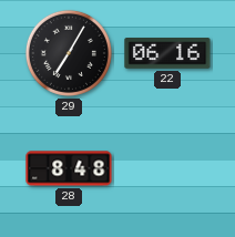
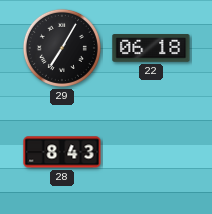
22: 06:16 -> 06:18 (151, 49)
28: 8:48 -> 8:43 (62, 152)
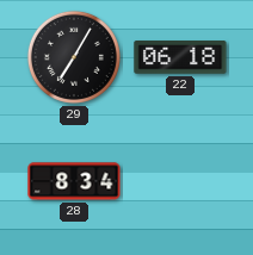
28: 8:43 -> 8:34 (74, 181)
